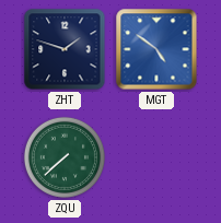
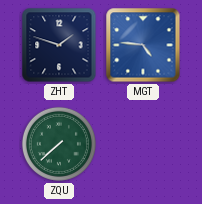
MGT: 4:51 -> 4:46 (143, 45)
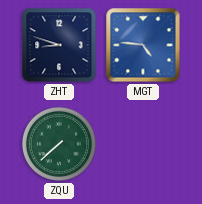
ZHT: 1:48 -> 8:48 (59, 45)
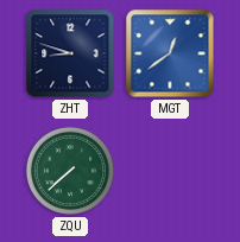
MGT: 4:46 -> 12:39 (170, 53)
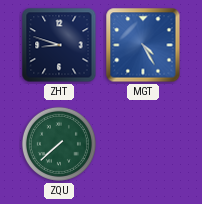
MGT: 12:39 -> 4:25 (143, 45)
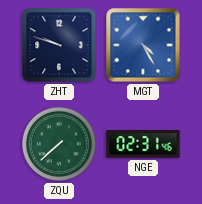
ZHT: 8:48 -> 9:48 (59, 45)
NGE: none -> 02:31 (143, 144)
